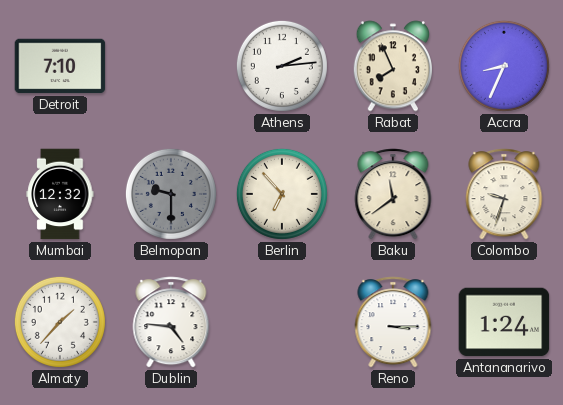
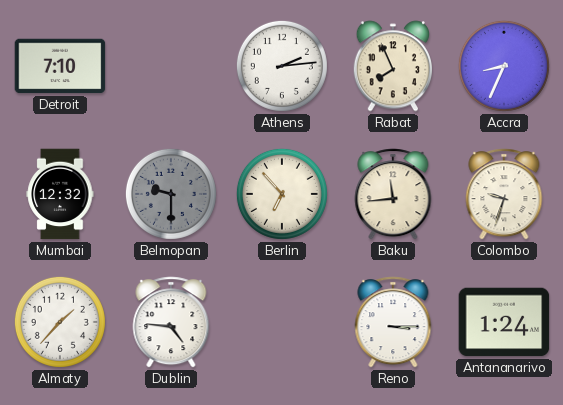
Baku: 11:39 -> 11:44 (393, 194)
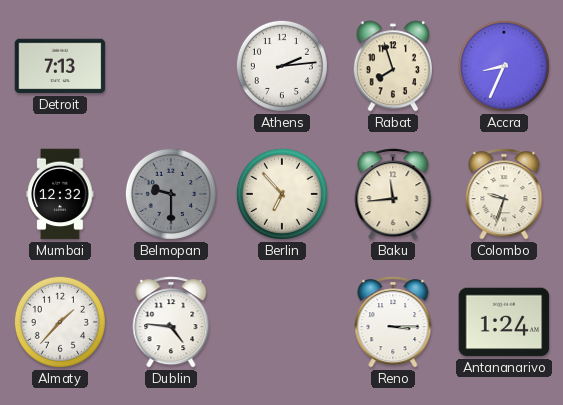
Detroit: 7:10 -> 7:13 (60, 66)
Rabat: 7:56 -> 7:57 (392, 66)
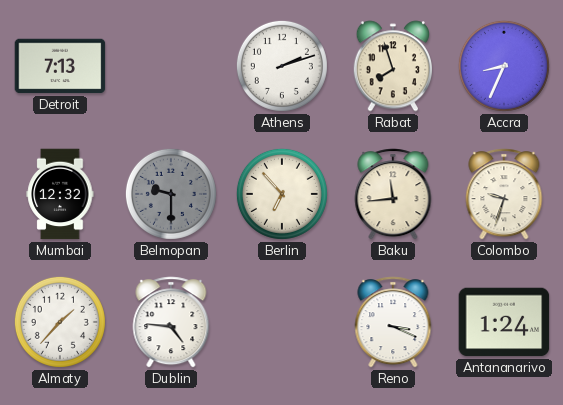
Athens: 2:14 -> 2:12 (282, 66)
Reno: 3:15 -> 3:19 (393, 322)
